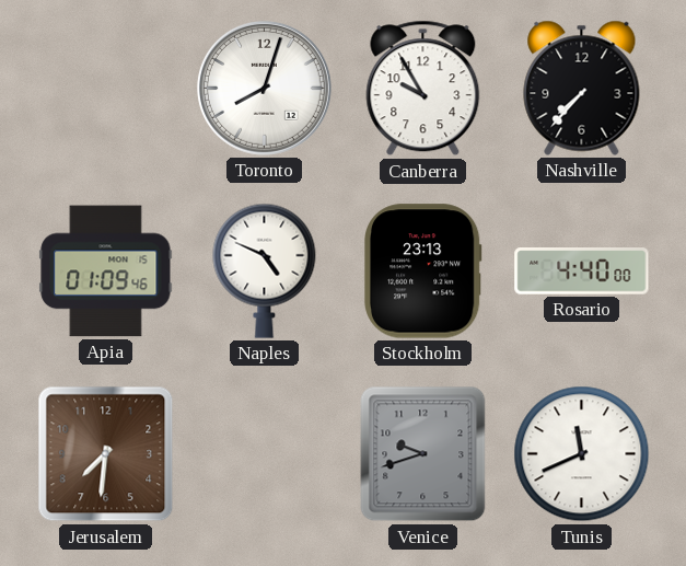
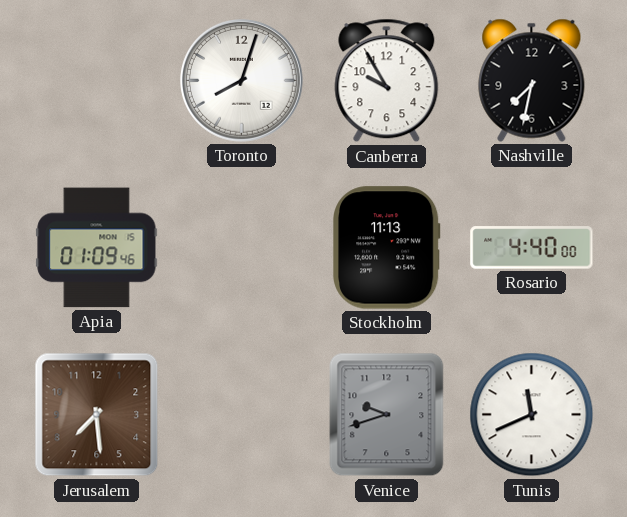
Nashville: 7:37 -> 7:32 (532, 80)
Naples: 4:49 -> none (265, 270)
Stockholm: 23:13 -> 11:13 (387, 248)
Jerusalem: 7:31 -> 7:29 (97, 415)
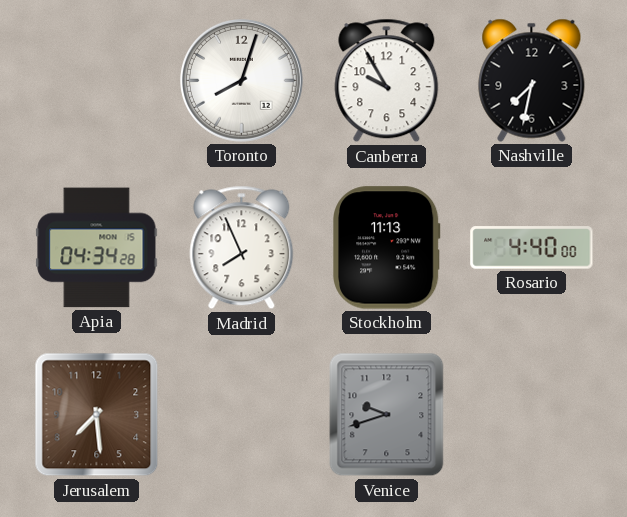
Apia: 01:09 -> 04:34 (97, 248)
Madrid: none -> 7:56 (242, 248)
Tunis: 11:41 -> none (532, 415)
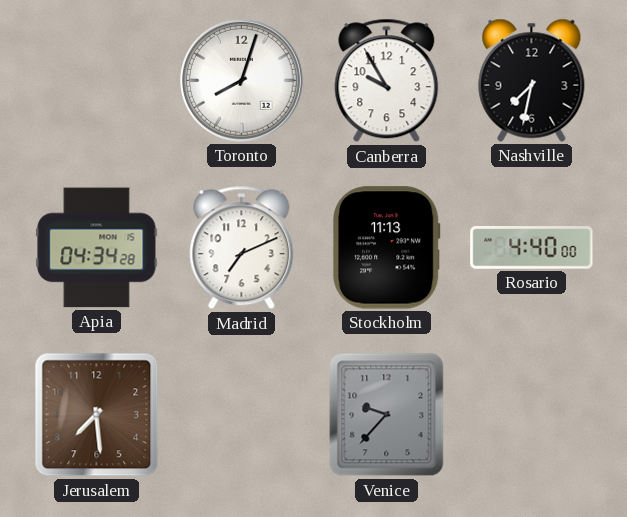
Madrid: 7:56 -> 7:11 (242, 248)
Venice: 9:42 -> 9:37 (387, 415)
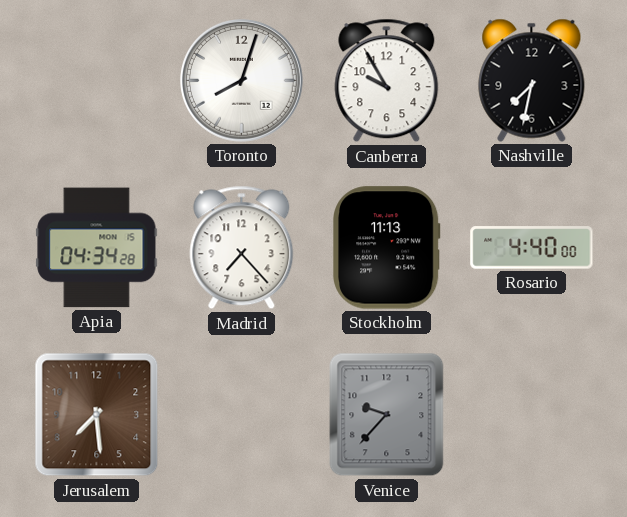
Madrid: 7:11 -> 7:23 (242, 248)
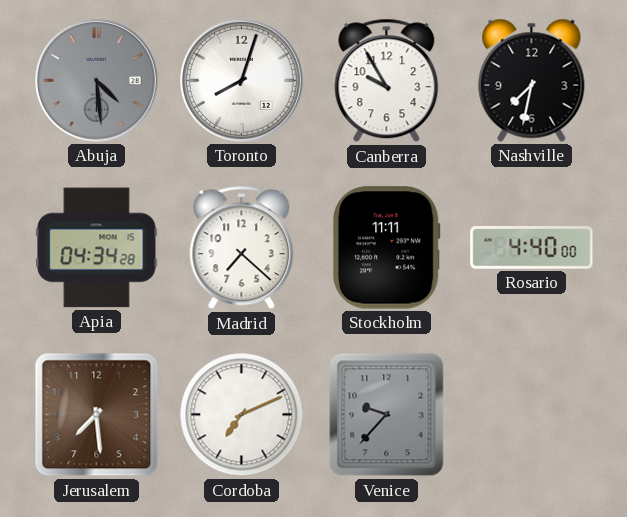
Abuja: none -> 4:29 (96, 80)
Madrid: 7:23 -> 7:22 (242, 248)
Stockholm: 11:13 -> 11:11 (387, 248)
Cordoba: none -> 7:11 (242, 415)
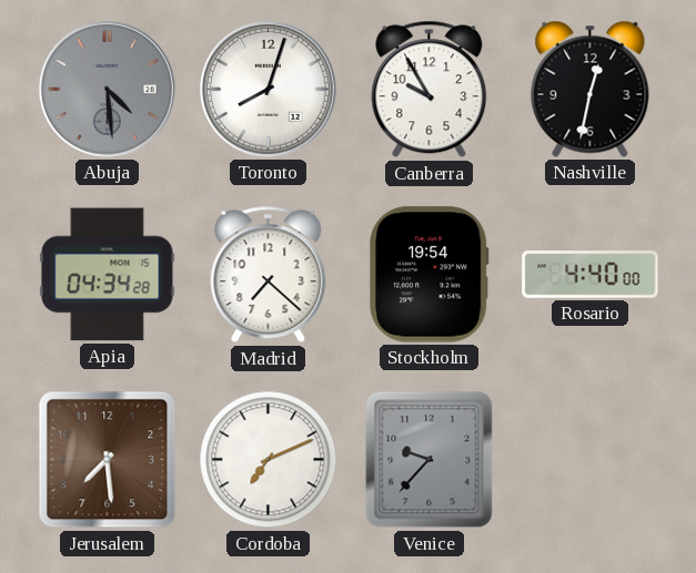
Nashville: 7:32 -> 12:32 (591, 89)
Stockholm: 11:11 -> 19:54 (430, 275)
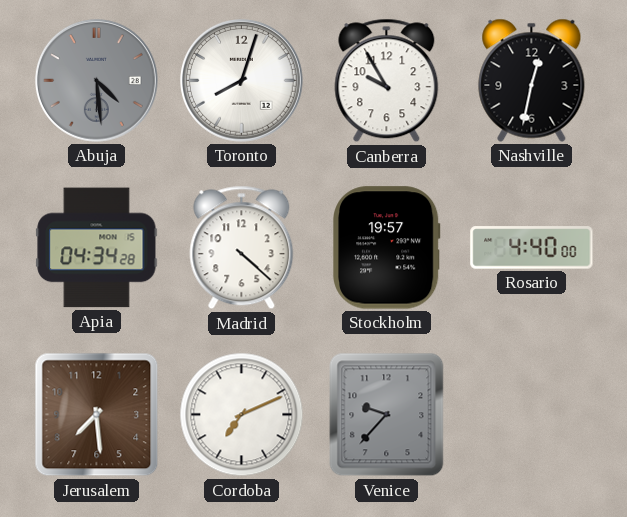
Madrid: 7:22 -> 4:22 (242, 248)
Stockholm: 19:54 -> 19:57 (387, 248)
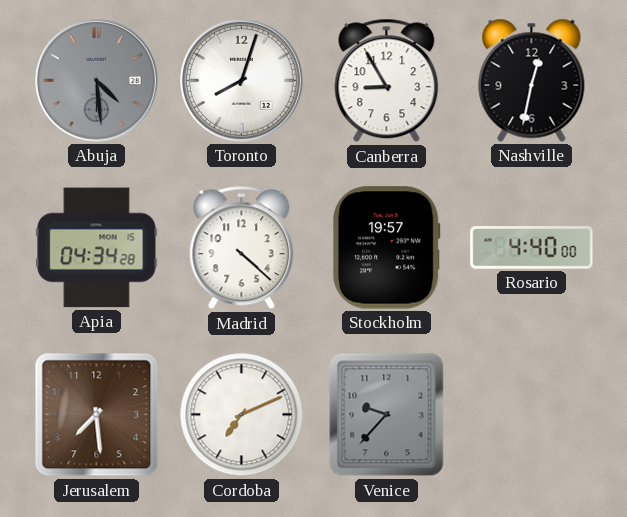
Canberra: 9:55 -> 8:55 (387, 81)
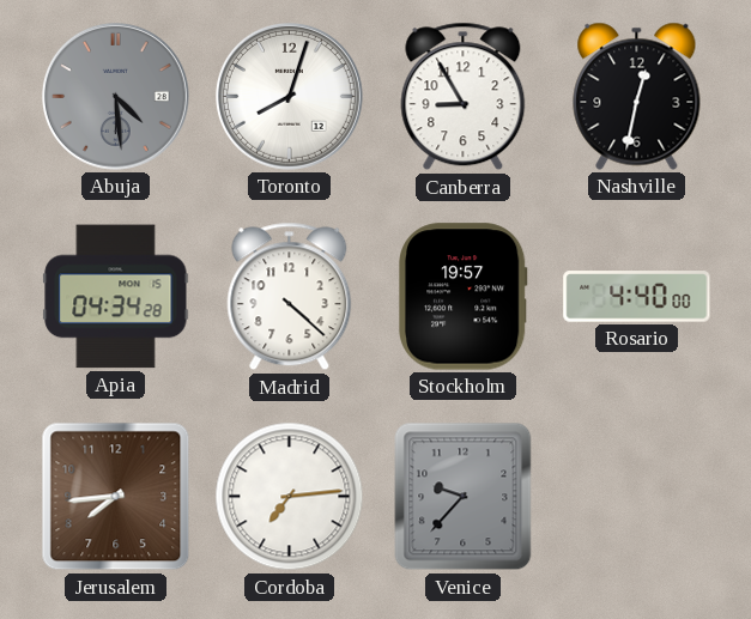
Jerusalem: 7:29 -> 7:44 (116, 497)
Cordoba: 7:11 -> 7:14 (290, 497)
